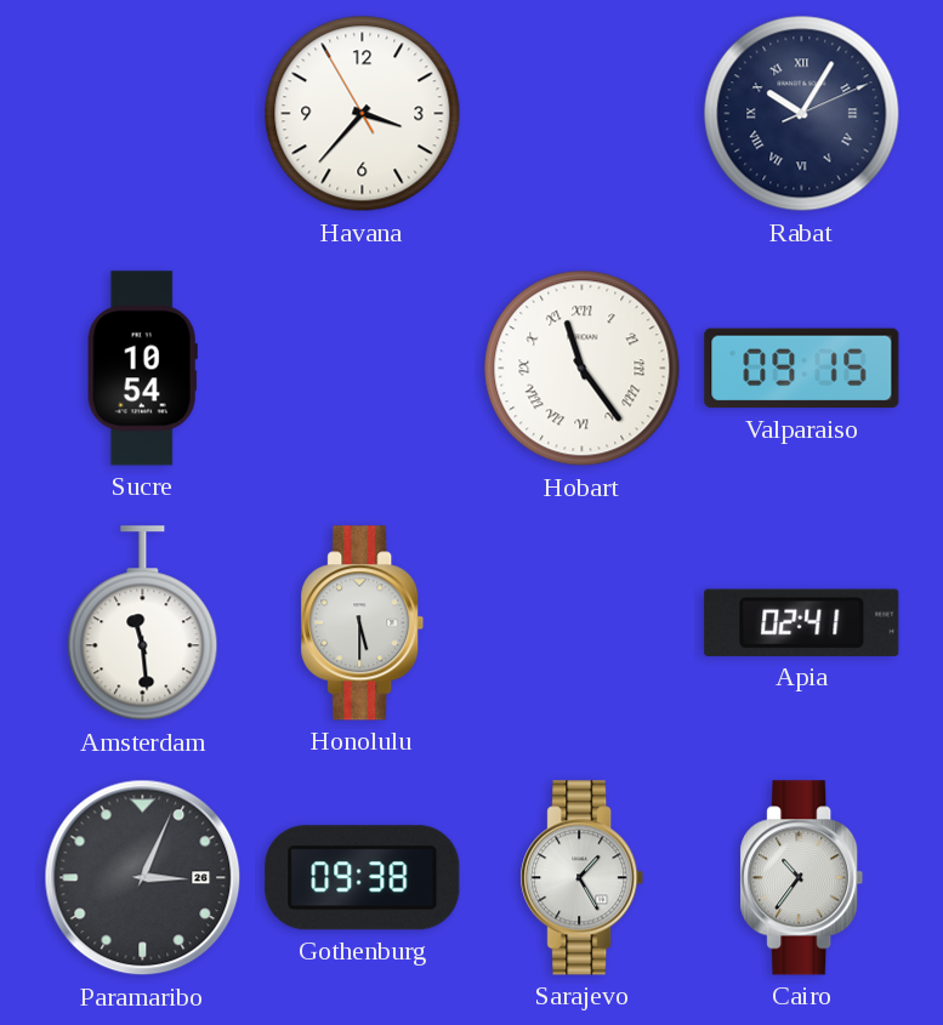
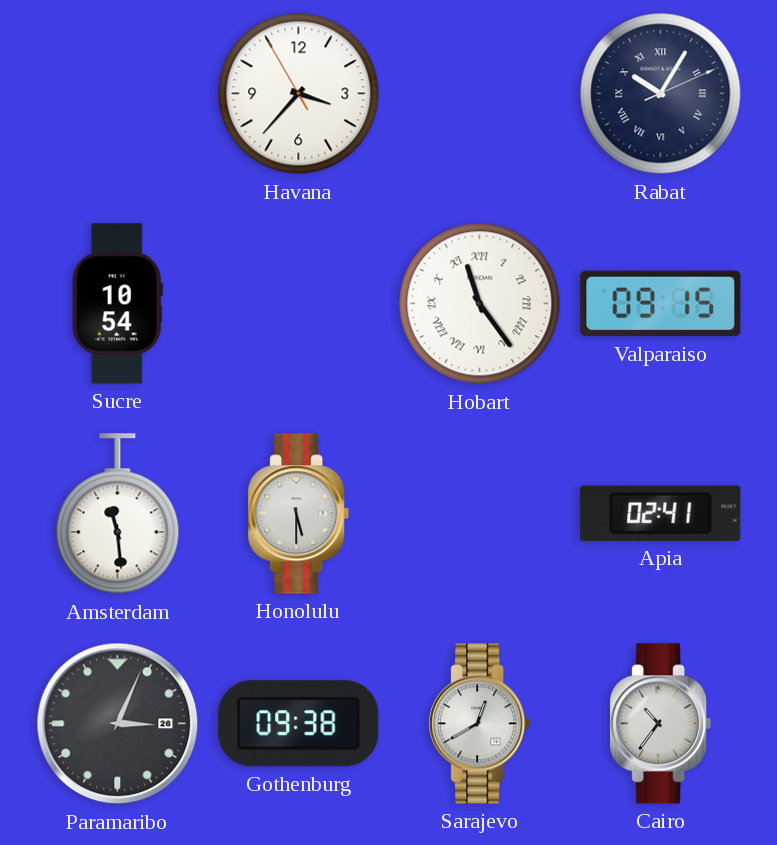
Sarajevo: 1:25 -> 12:40 (480, 724)
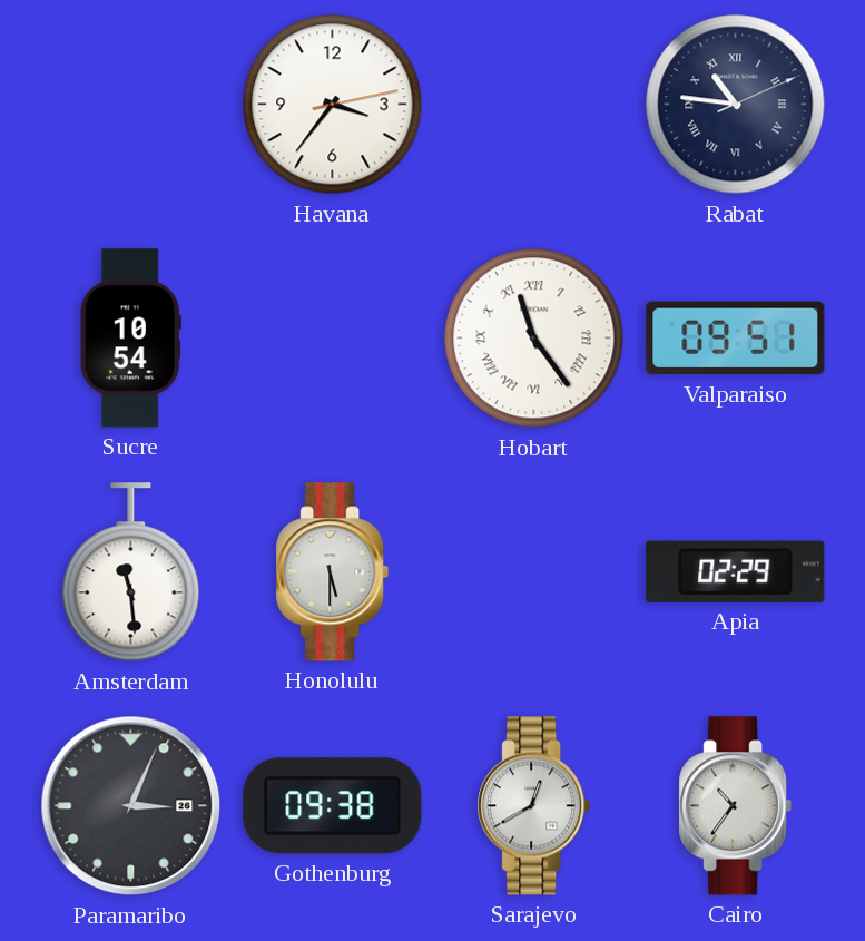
Havana: 3:36:55 -> 3:36:13 (333, 105)
Rabat: 10:05 -> 10:46 (736, 105)
Valparaiso: 09:15 -> 09:51 (736, 339)
Apia: 02:41 -> 02:29 (736, 571)
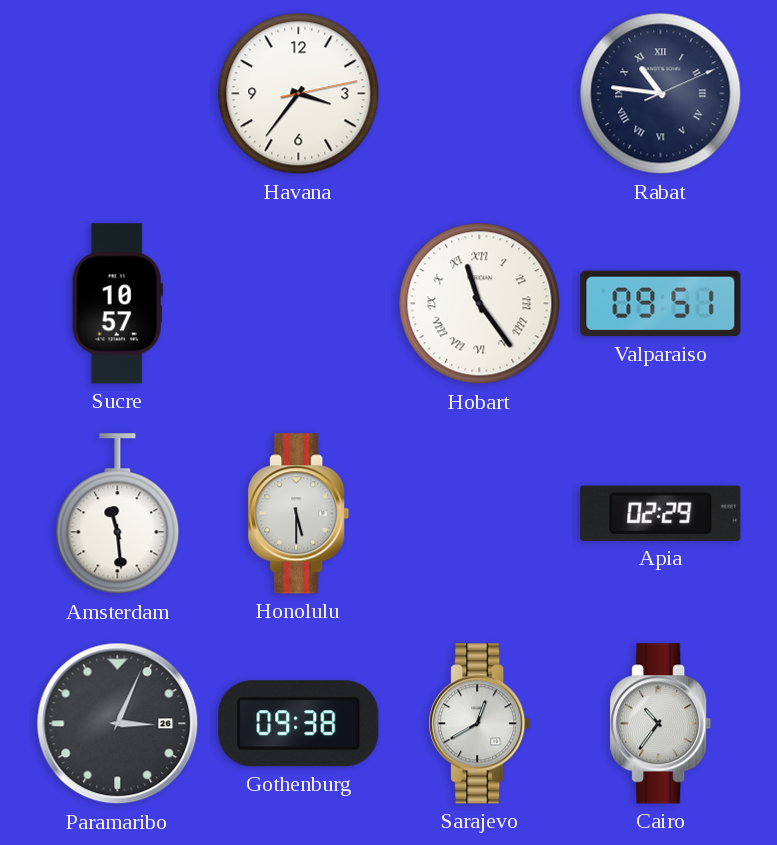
Sucre: 10:54 -> 10:57 (117, 304)
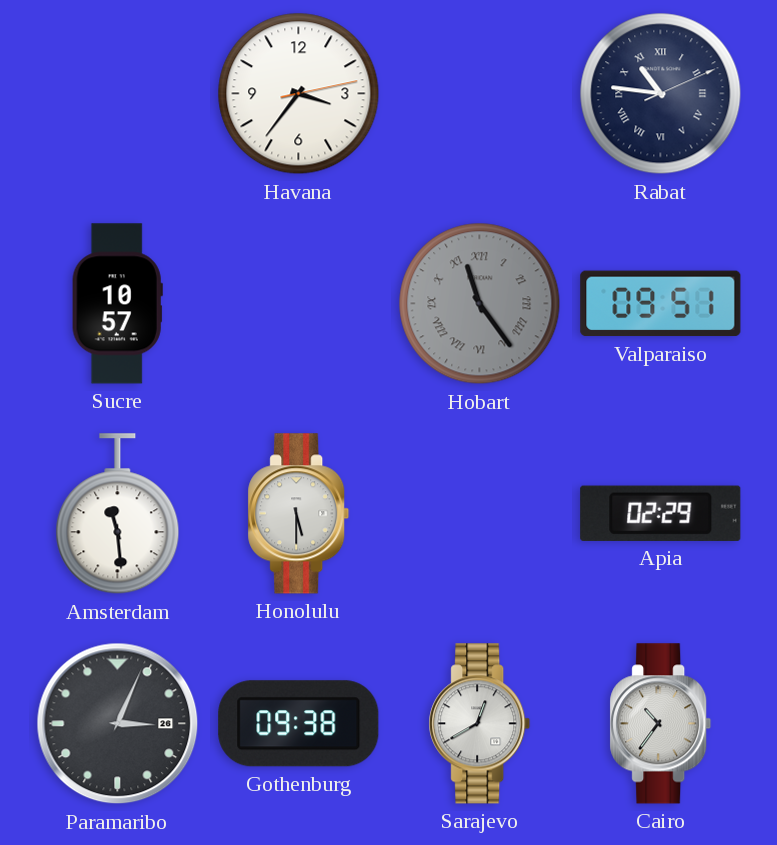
Hobart dial: white -> grey (480, 304)
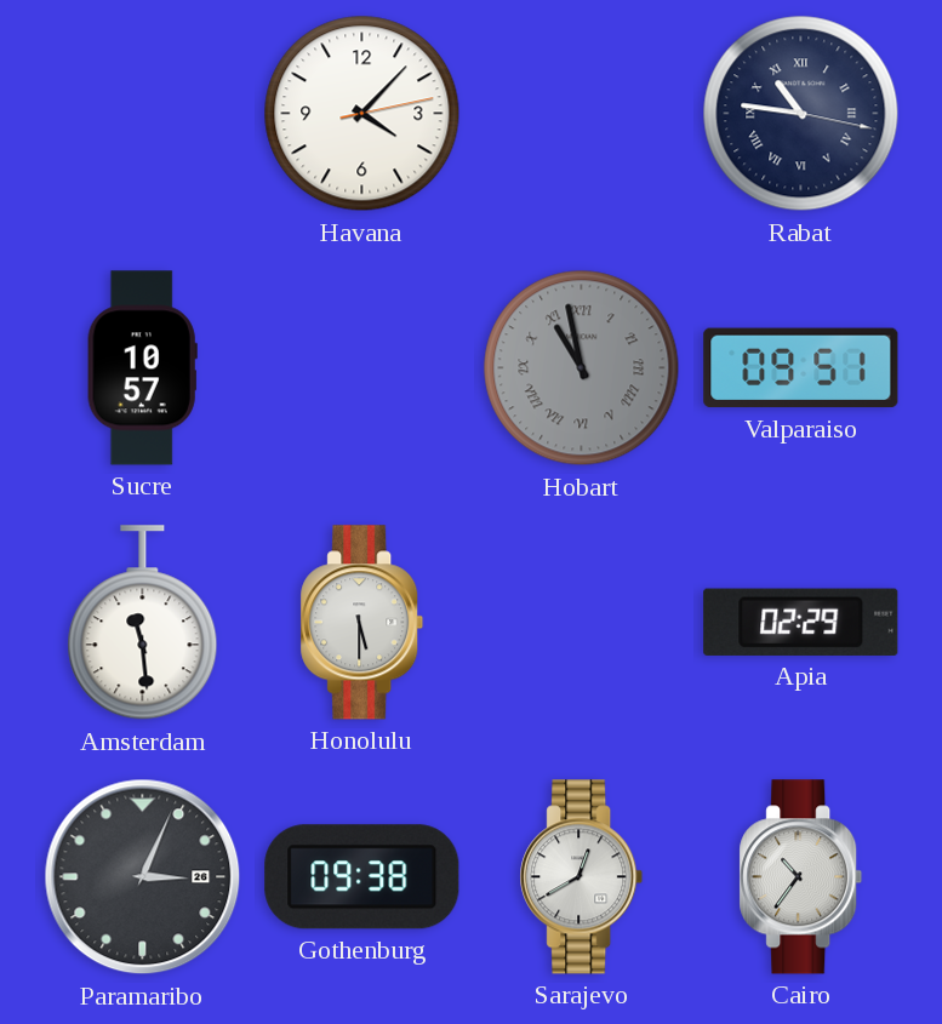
Havana: 3:36 -> 4:07 (362, 114)
Rabat: 10:46:11 -> 10:46:17 (801, 114)
Hobart: 11:24 -> 10:58 (582, 368)
